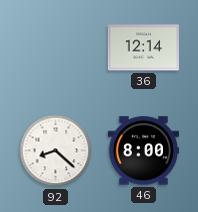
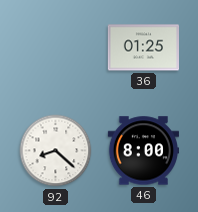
36: 12:14 -> 01:25 (143, 48)
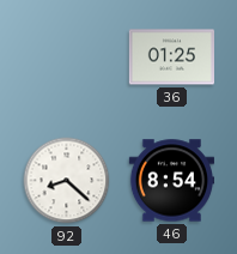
46: 8:00 -> 8:54 (171, 181)
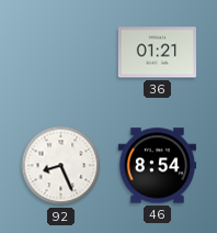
36: 01:25 -> 01:21 (157, 53)
92: 8:22 -> 8:26 (61, 166)
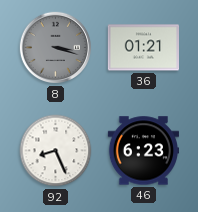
8: none -> 3:18 (56, 48)
46: 8:54 -> 6:23 (143, 151)
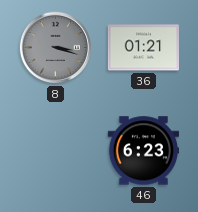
92: 8:26 -> none (56, 151)
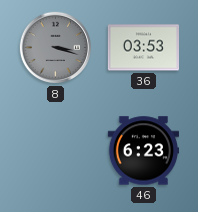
36: 01:21 -> 03:53 (143, 48)
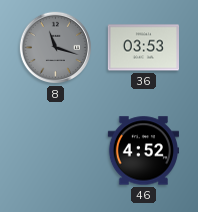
8: 3:18 -> 11:18 (56, 48)
46: 6:23 -> 4:52 (143, 151)
